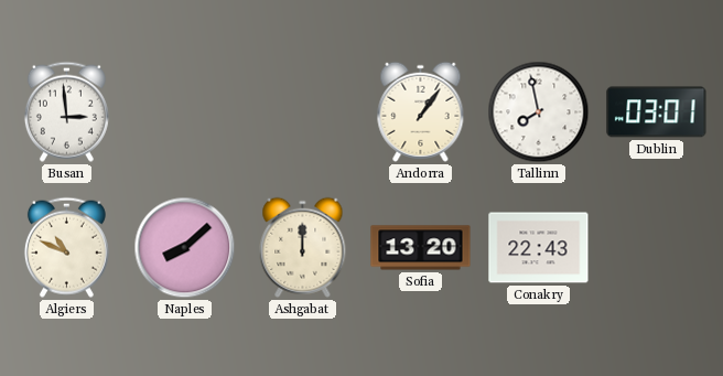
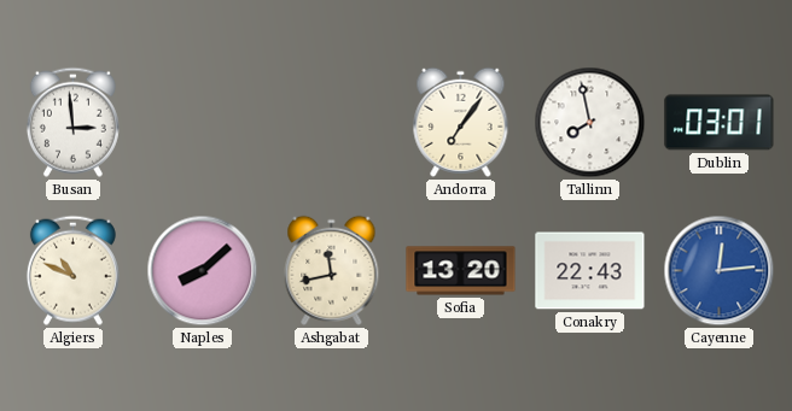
Andorra: 1:06 -> 7:06 (461, 122)
Ashgabat: 12:00 -> 11:43 (332, 270)
Cayenne: none -> 12:14 (720, 271)
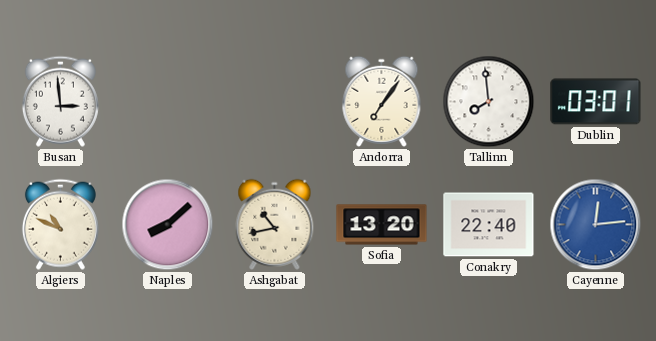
Tallinn: 7:58 -> 7:59 (489, 102)
Ashgabat: 11:43 -> 10:43 (275, 224)
Conakry: 22:43 -> 22:40 (489, 225)
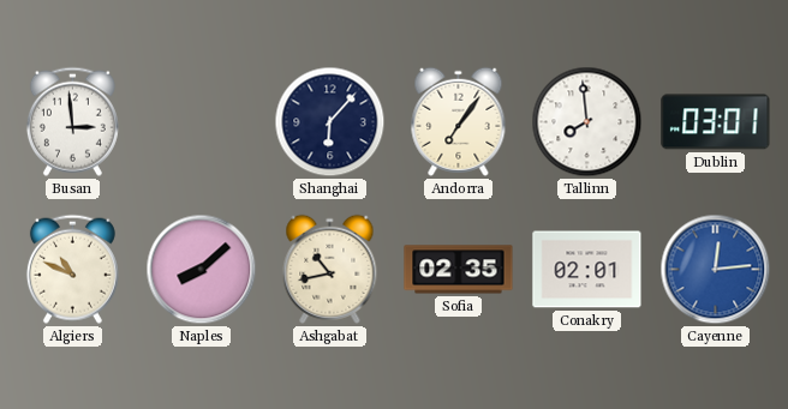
Shanghai: none -> 6:07 (330, 122)
Sofia: 13:20 -> 02:35 (459, 270)
Conakry: 22:40 -> 02:01 (587, 270)
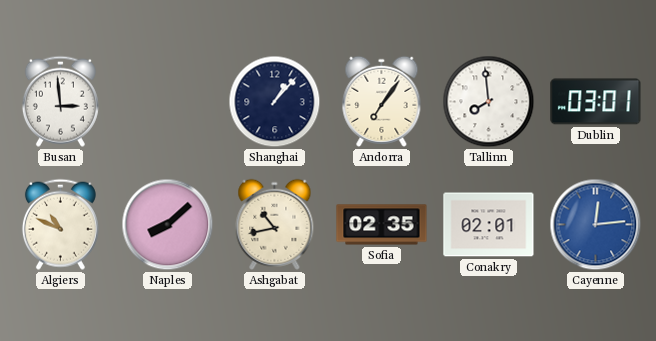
Shanghai: 6:07 -> 1:07 (275, 102)
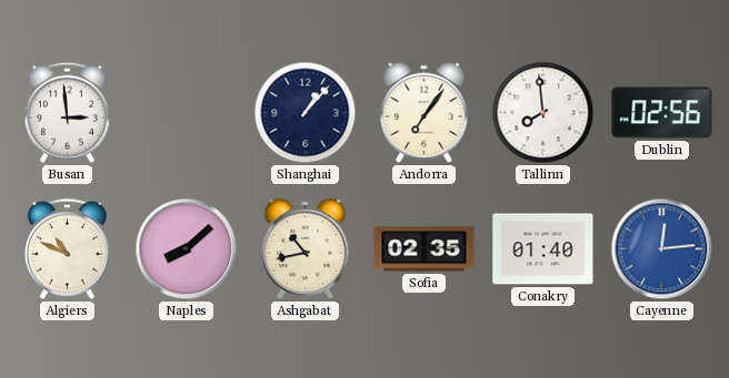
Dublin: 03:01 -> 02:56 (662, 113)
Conakry: 02:01 -> 01:40 (543, 249)
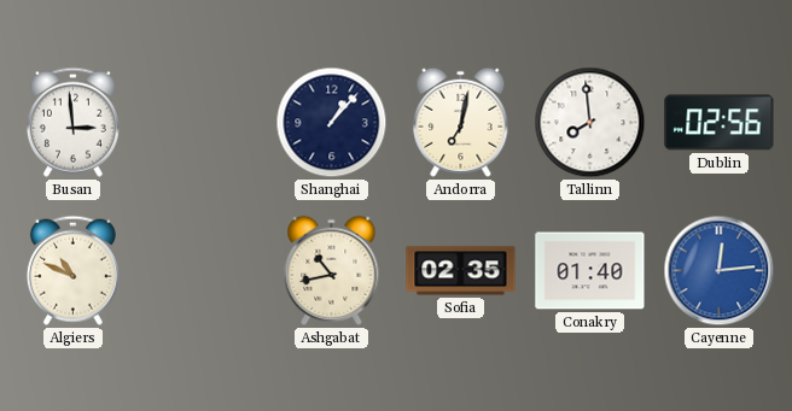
Andorra: 7:06 -> 7:02 (461, 122)
Naples: 8:08 -> none (187, 249)
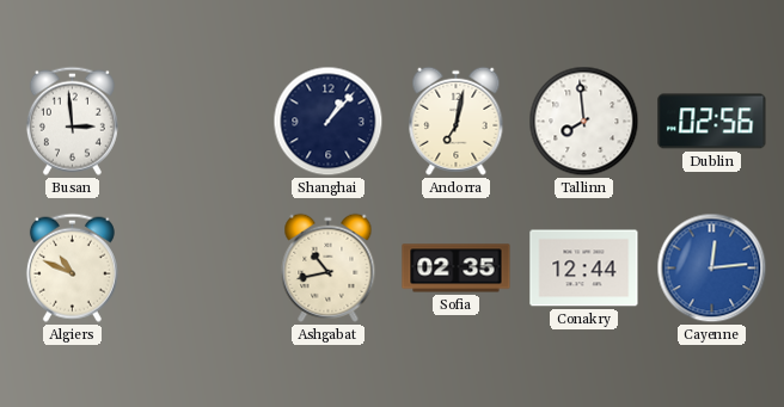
Conakry: 01:40 -> 12:44 (584, 269)
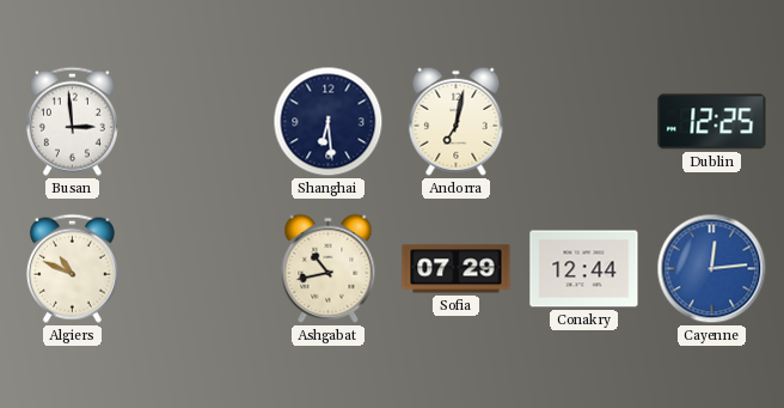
Shanghai: 1:07 -> 6:29 (329, 122)
Tallinn: 7:59 -> none (584, 122)
Dublin: 02:56 -> 12:25 (712, 122)
Sofia: 02:35 -> 07:29 (457, 269)
